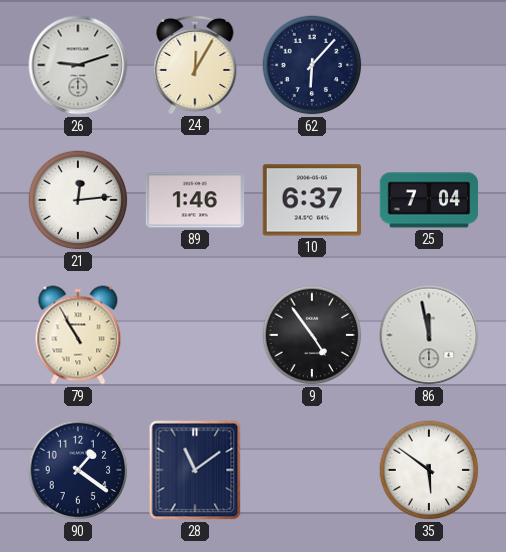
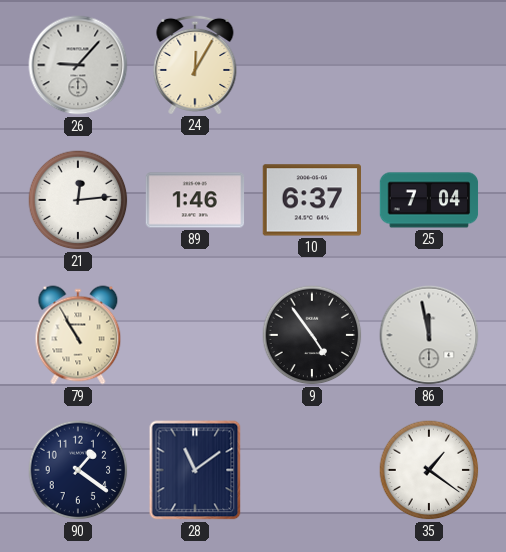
26: 9:12 -> 9:07 (78, 65)
62: 6:07 -> none (312, 65)
35: 5:51 -> 1:21 (429, 470)
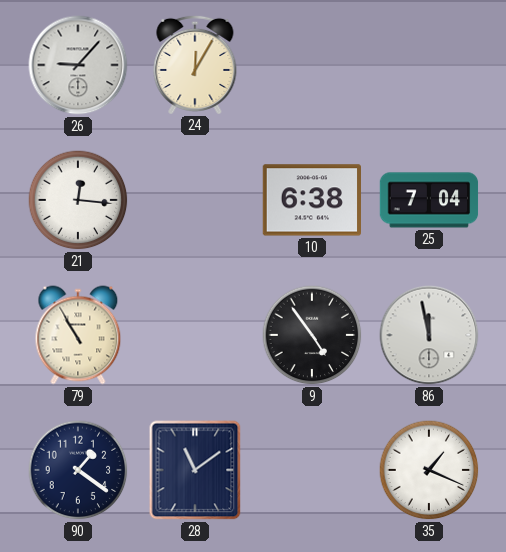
21: 12:14 -> 12:16 (78, 200)
89: 1:46 -> none (195, 200)
10: 6:37 -> 6:38 (311, 200)
35: 1:21 -> 1:19 (429, 470)
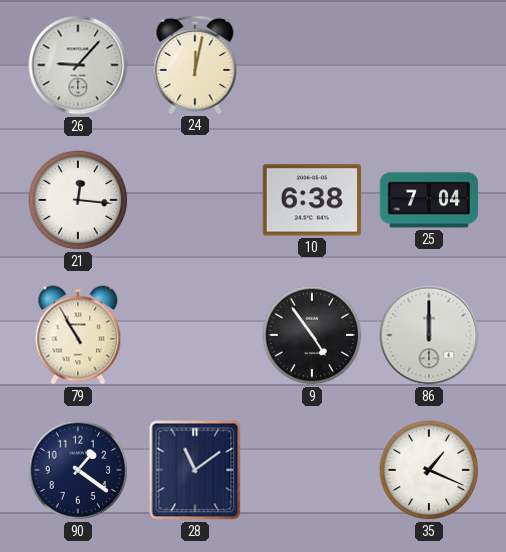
24: 12:05 -> 12:02 (195, 64)
86: 11:58 -> 12:00 (429, 335)
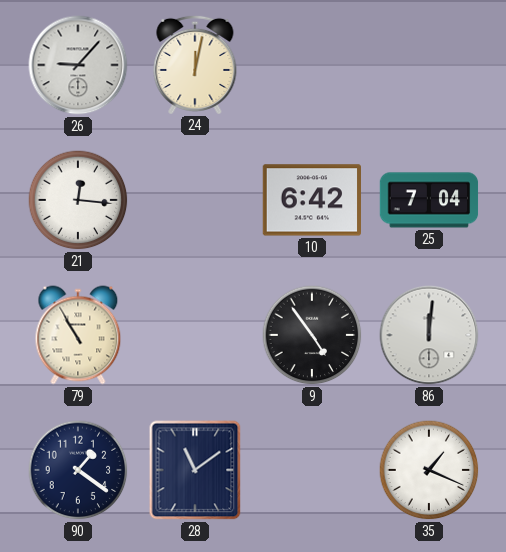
10: 6:38 -> 6:42 (311, 200)
86: 12:00 -> 12:01 (429, 335)
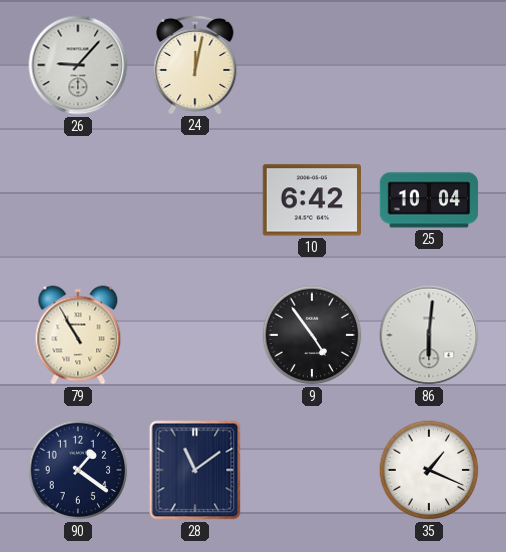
21: 12:16 -> none (78, 200)
25: 7:04 -> 10:04 (429, 200)
86: 12:01 -> 6:01 (429, 335)
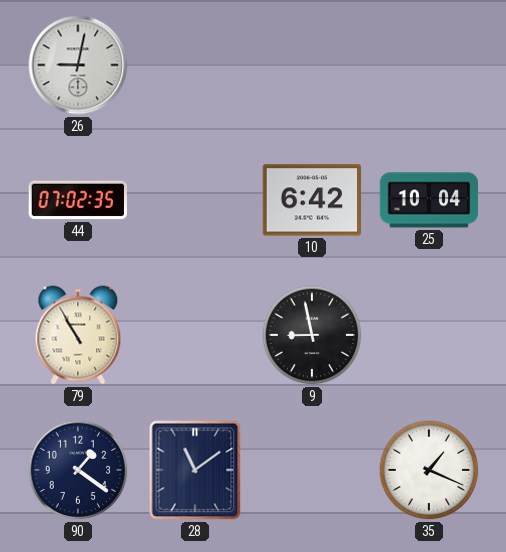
26: 9:07 -> 9:02 (78, 65)
24: 12:02 -> none (195, 64)
44: none -> 07:02 (77, 200)
9: 4:54 -> 8:58 (312, 335)
86: 6:01 -> none (429, 335)
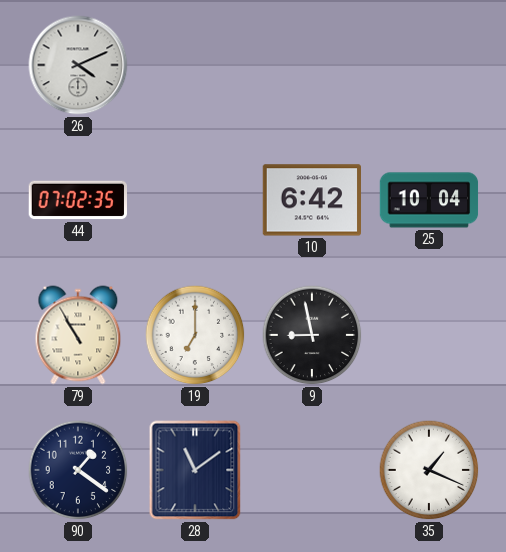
26: 9:02 -> 4:11 (78, 65)
19: none -> 7:00 (195, 335)
